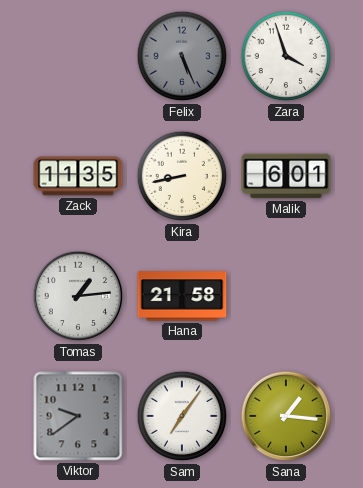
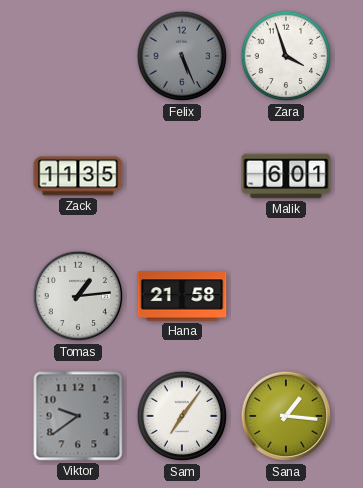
Kira: 8:43 -> none (182, 176)
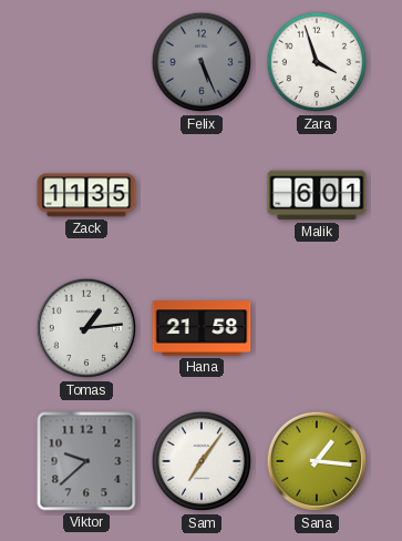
Viktor: 9:39 -> 9:38 (86, 461)
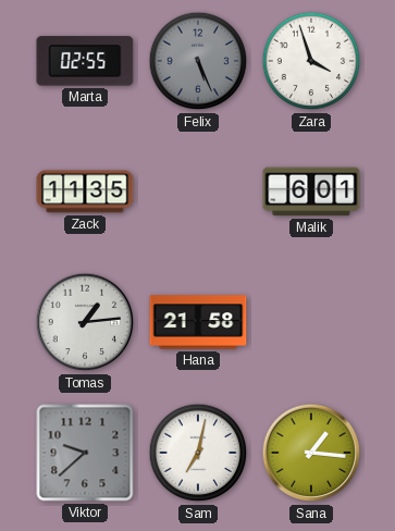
Marta: none -> 02:55 (85, 61)
Sam: 7:06 -> 7:02 (198, 453)
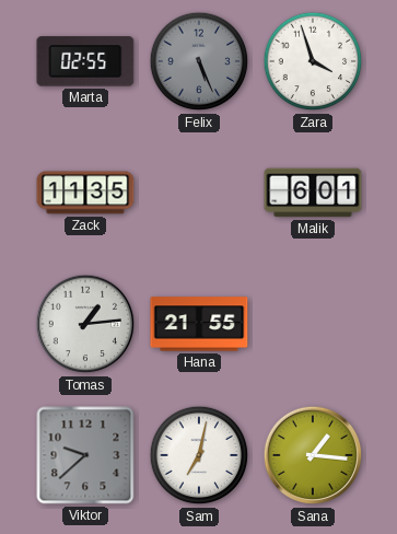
Hana: 21:58 -> 21:55 (199, 324)
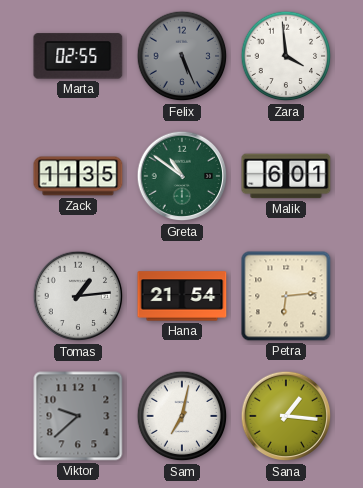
Zara: 3:57 -> 3:59 (286, 56)
Greta: none -> 10:51 (182, 176)
Hana: 21:55 -> 21:54 (182, 296)
Petra: none -> 6:14 (286, 296)
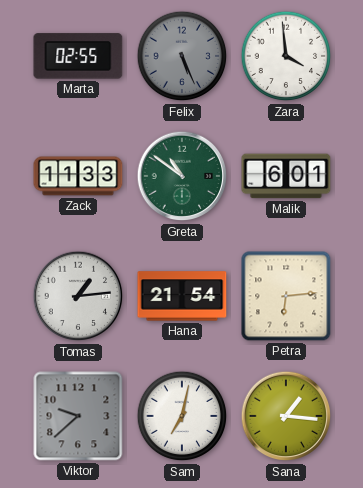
Zack: 11:35 -> 11:33 (78, 176)
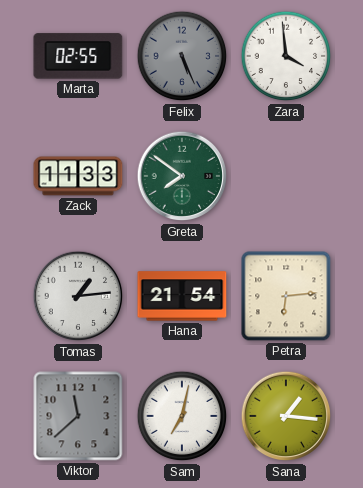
Greta: 10:51 -> 7:51 (182, 176)
Malik: 6:01 -> none (286, 176)
Viktor: 9:38 -> 11:38 (78, 416)
